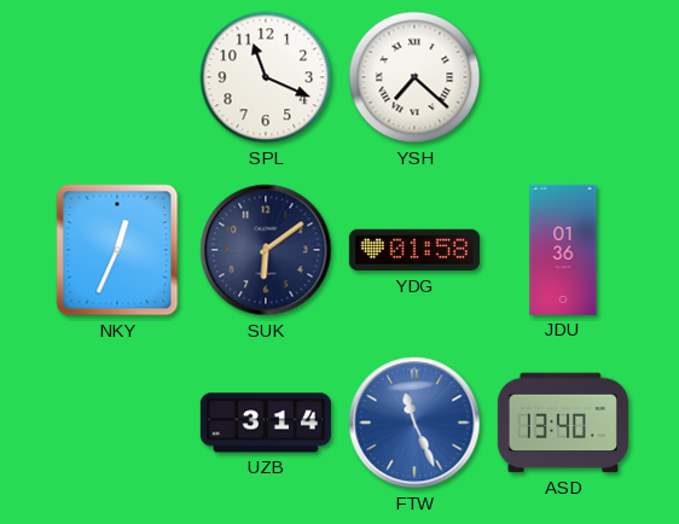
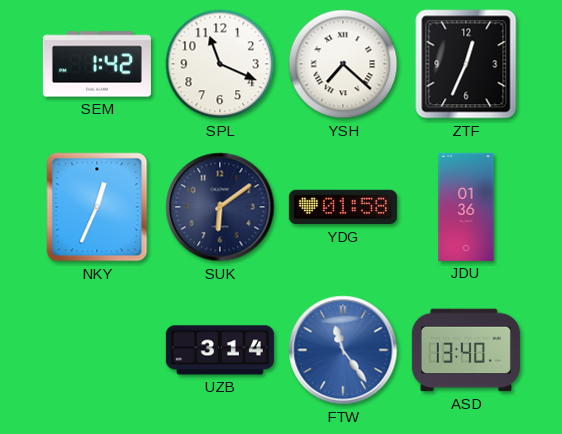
SEM: none -> 1:42 (97, 64)
ZTF: none -> 12:34 (466, 64)
FTW: 11:26 -> 11:24 (343, 350)
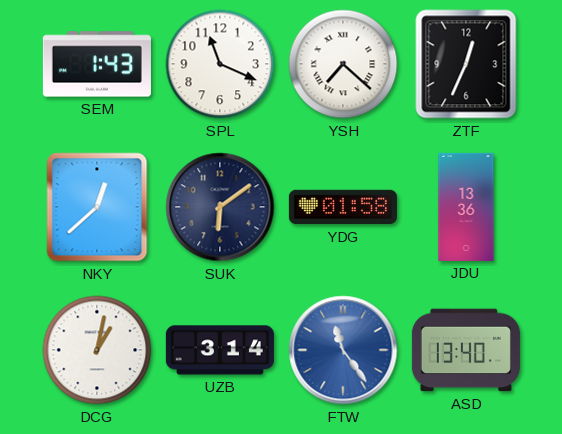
SEM: 1:42 -> 1:43 (97, 64)
NKY: 12:34 -> 12:38 (97, 207)
JDU: 01:36 -> 13:36 (466, 207)
DCG: none -> 1:02 (97, 350)
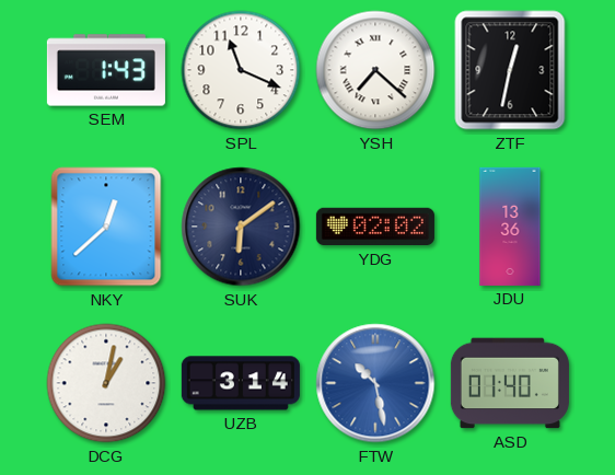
ZTF: 12:34 -> 12:32 (510, 70)
YDG: 01:58 -> 02:02 (375, 227)
FTW: 11:24 -> 10:28 (375, 383)
ASD: 13:40 -> 01:40 (510, 383)
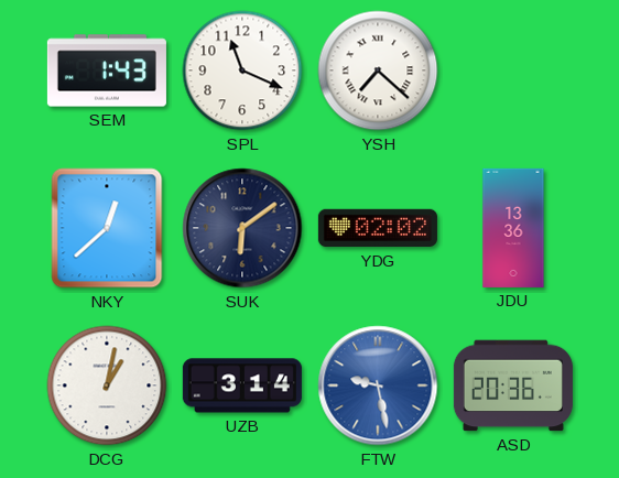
ZTF: 12:32 -> none (510, 70)
FTW: 10:28 -> 9:28 (378, 385)
ASD: 01:40 -> 20:36 (513, 385)
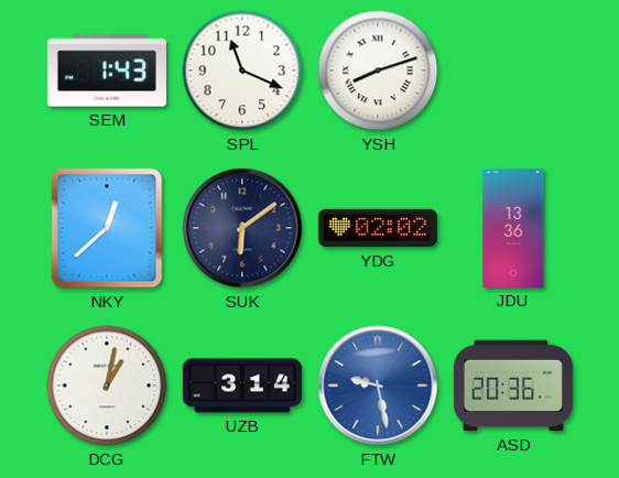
YSH: 7:22 -> 8:12 (378, 70)
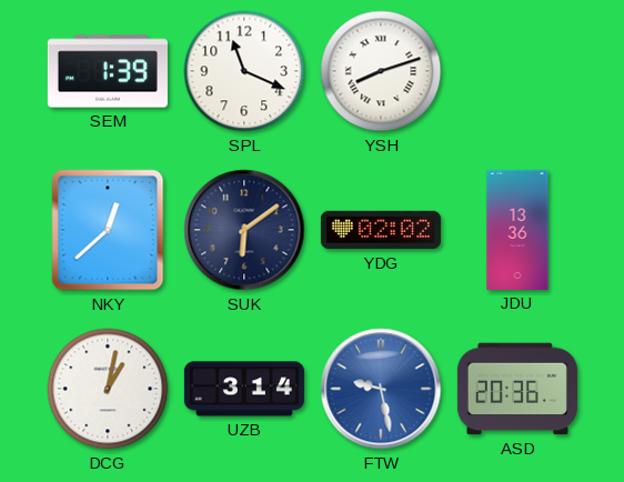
SEM: 1:43 -> 1:39 (108, 71)
